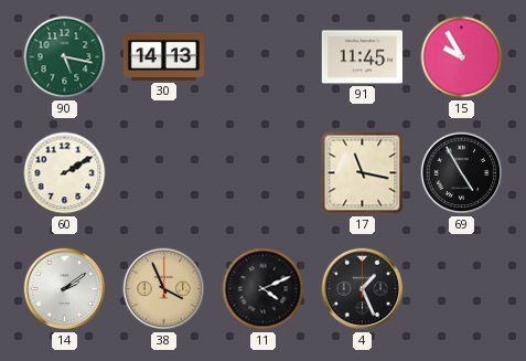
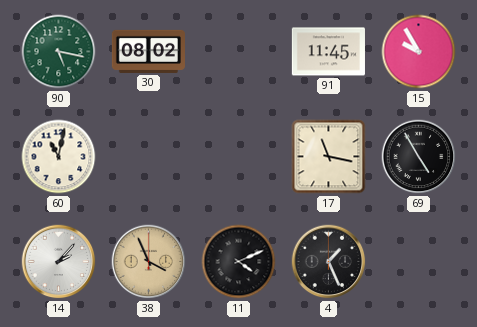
30: 14:13 -> 08:02 (148, 51)
60: 2:10 -> 11:02 (59, 157)
14: 2:09 -> 2:07 (59, 262)
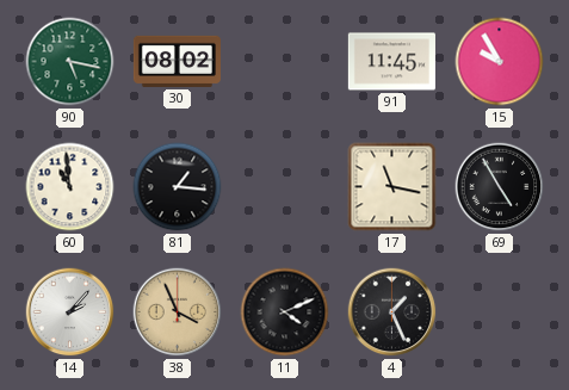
60: 11:02 -> 10:59 (70, 187)
81: none -> 1:16 (178, 187)
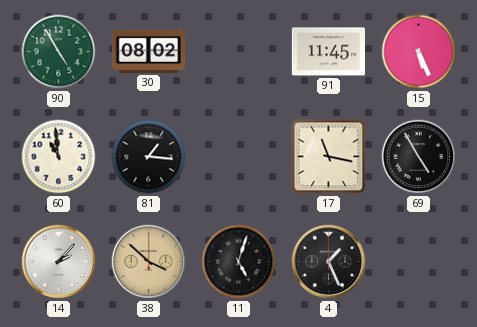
90: 5:17 -> 4:55 (59, 52)
15: 9:55 -> 5:26 (419, 52)
38: 3:56 -> 3:52 (149, 262)
11: 4:11 -> 5:03 (239, 262)
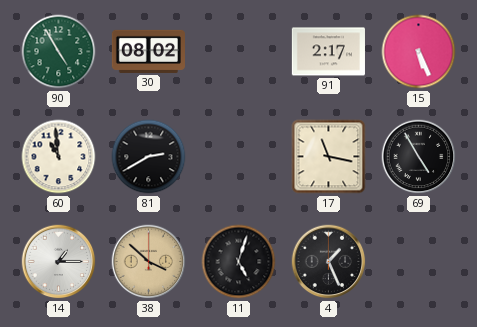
91: 11:45 -> 2:17 (328, 52)
81: 1:16 -> 2:40 (149, 157)
14: 2:07 -> 1:15 (59, 262)
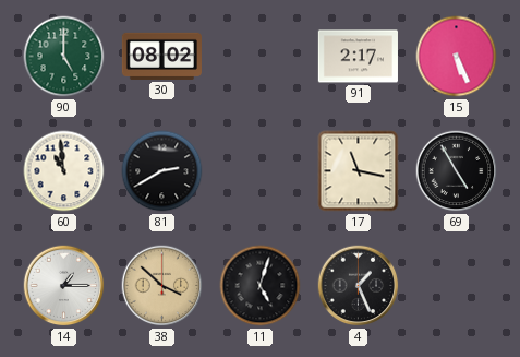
90: 4:55 -> 5:00 (64, 57)
